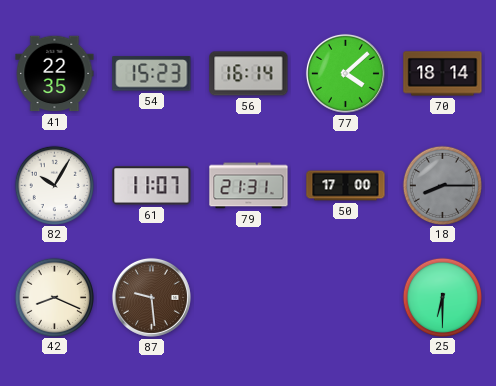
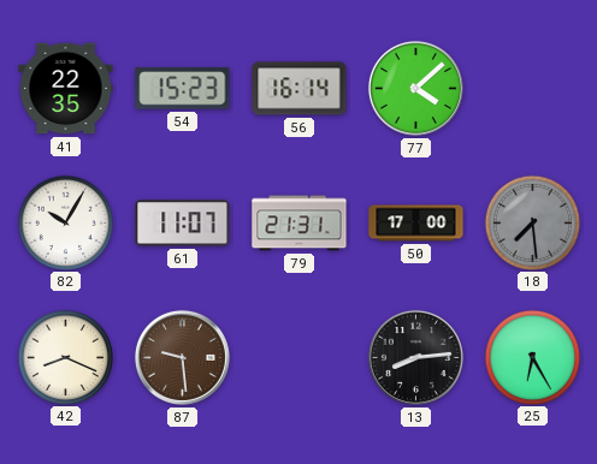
70: 18:14 -> none (443, 74)
18: 8:15 -> 7:29 (532, 222)
13: none -> 8:14 (415, 357)
25: 6:30 -> 6:25 (532, 357)
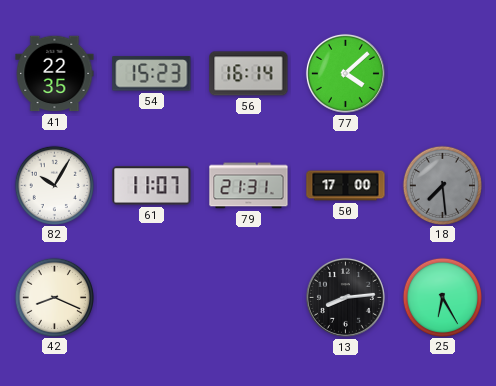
87: 9:29 -> none (182, 357)
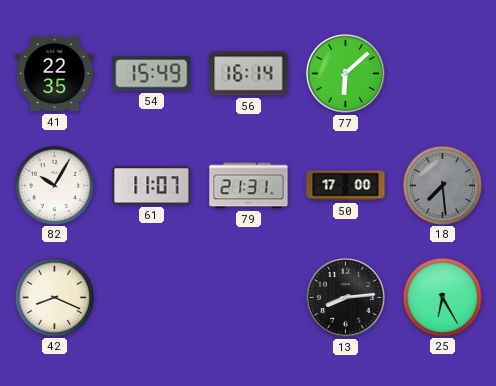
54: 15:23 -> 15:49 (152, 74)
77: 4:08 -> 6:08 (345, 73)
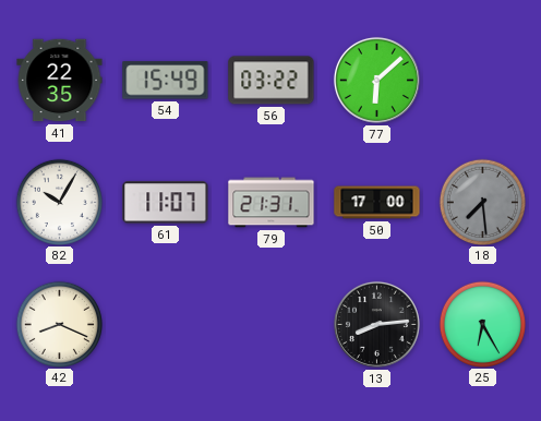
56: 16:14 -> 03:22 (272, 81)
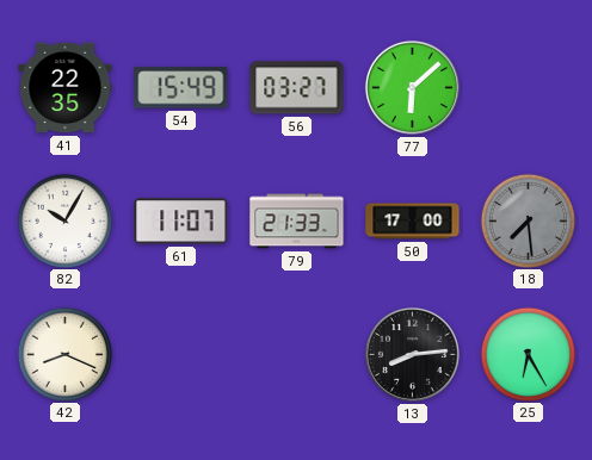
56: 03:22 -> 03:27 (297, 88)
79: 21:31 -> 21:33 (297, 222)
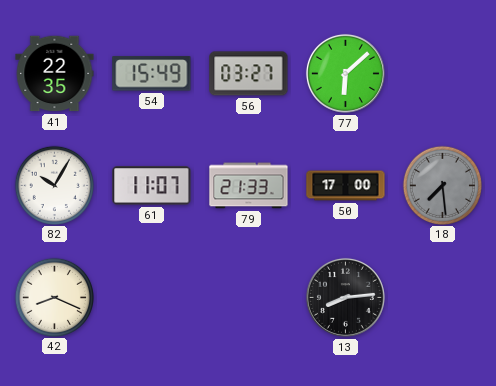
25: 6:25 -> none (528, 354)
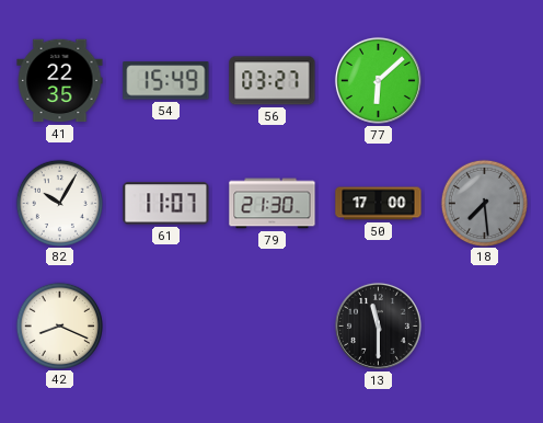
79: 21:33 -> 21:30 (273, 204)
13: 8:14 -> 11:30 (378, 325)
